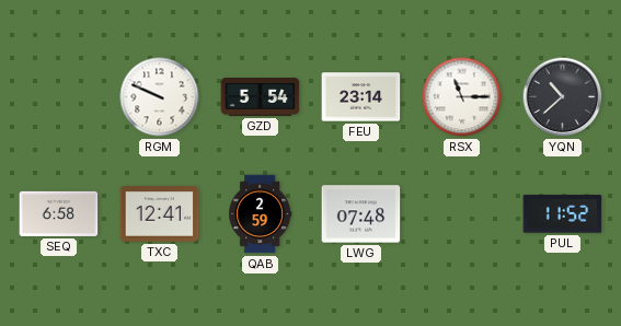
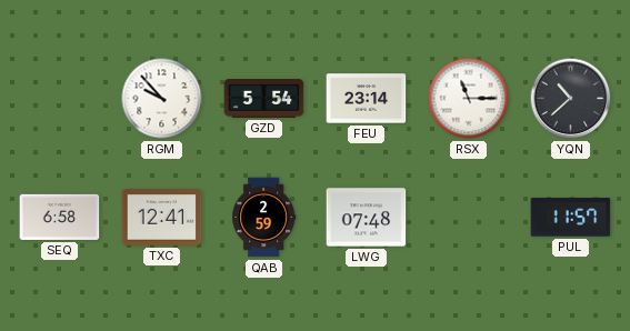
RGM: 9:49 -> 9:53 (162, 99)
PUL: 11:52 -> 11:57 (571, 218)
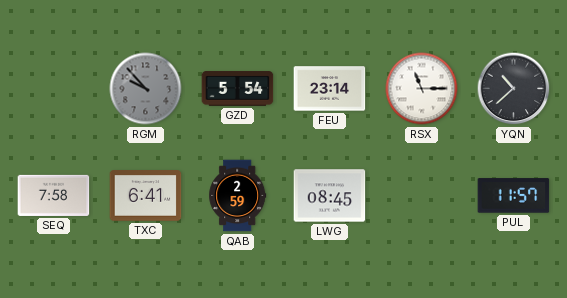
RGM dial: white -> grey (146, 89)
SEQ: 6:58 -> 7:58 (54, 195)
TXC: 12:41 -> 6:41 (146, 196)
LWG: 07:48 -> 08:45 (330, 196)
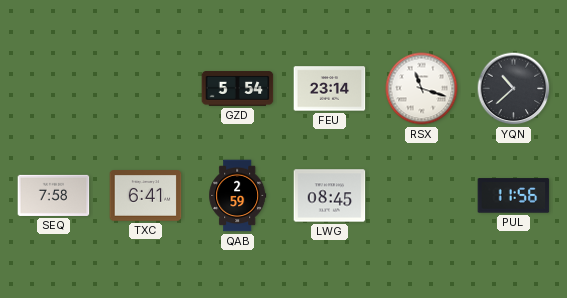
RGM: 9:53 -> none (146, 89)
RSX: 11:15 -> 11:18 (422, 89)
PUL: 11:57 -> 11:56 (514, 196)
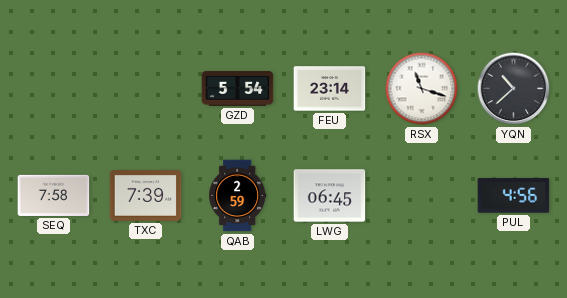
TXC: 6:41 -> 7:39 (146, 196)
LWG: 08:45 -> 06:45 (330, 196)
PUL: 11:56 -> 4:56 (514, 196)
